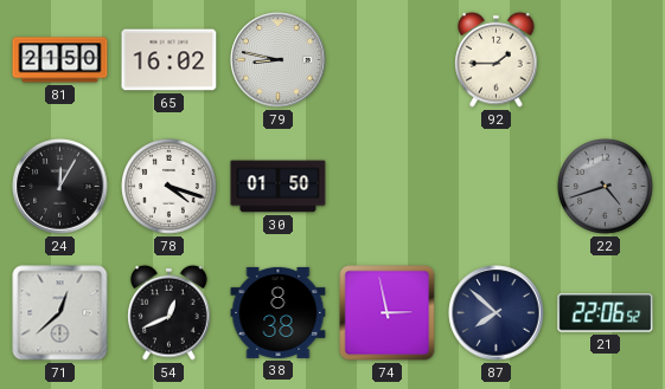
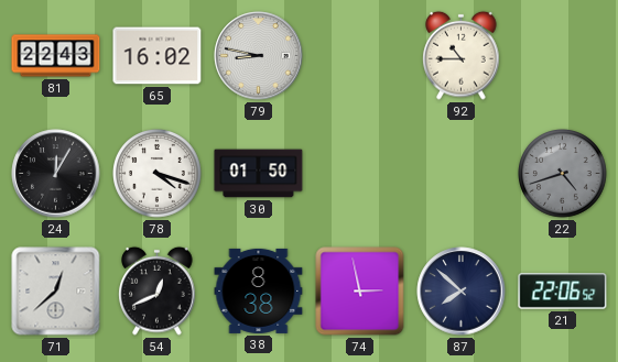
81: 21:50 -> 22:43 (56, 56)
92: 1:45 -> 10:45 (462, 55)
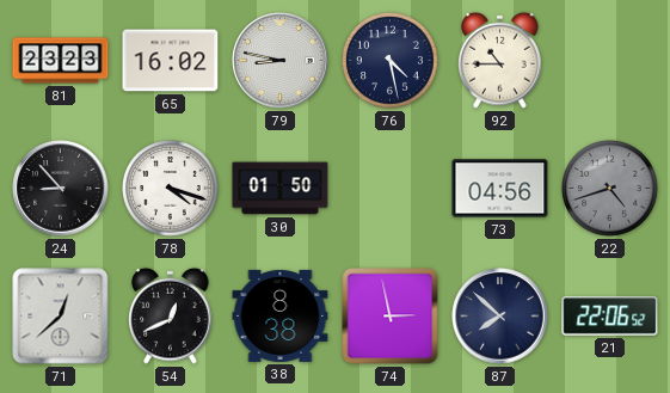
81: 22:43 -> 23:23 (61, 61)
76: none -> 4:28 (391, 61)
24: 12:05 -> 8:53 (61, 189)
73: none -> 04:56 (500, 189)
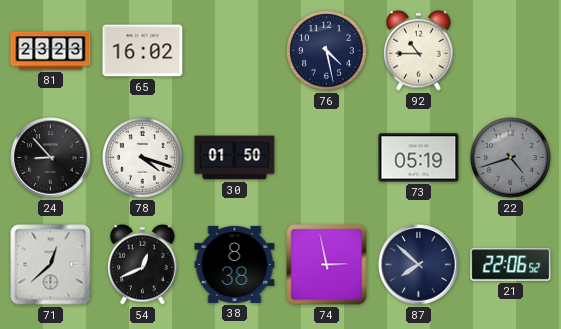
79: 8:47 -> none (281, 61)
73: 04:56 -> 05:19 (419, 158)
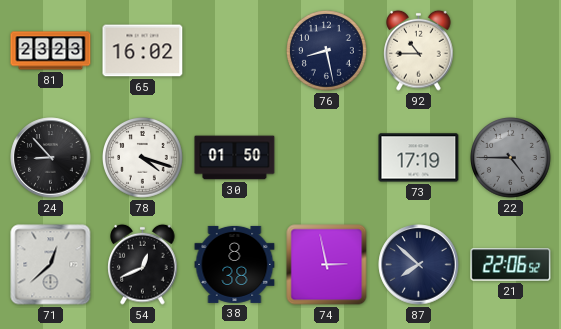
76: 4:28 -> 8:28 (327, 51)
73: 05:19 -> 17:19 (419, 158)
22: 4:42 -> 4:45 (511, 158)
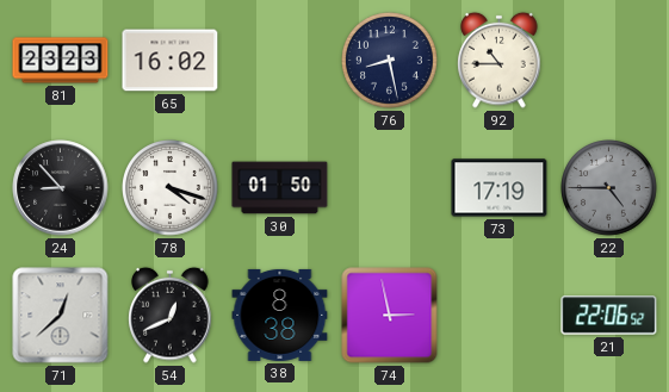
87: 7:52 -> none (419, 265)
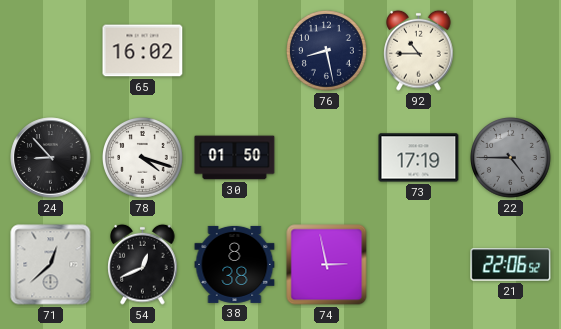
81: 23:23 -> none (61, 61)
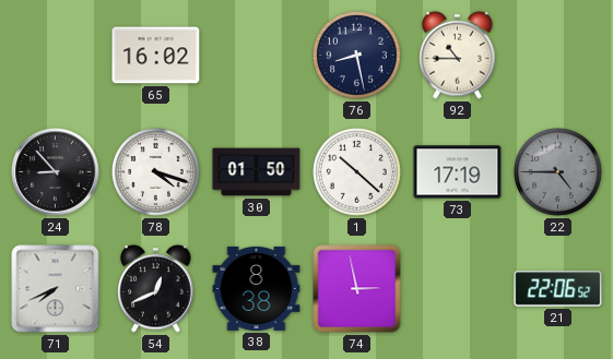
1: none -> 10:22 (357, 172)
71: 12:38 -> 7:41 (56, 289)
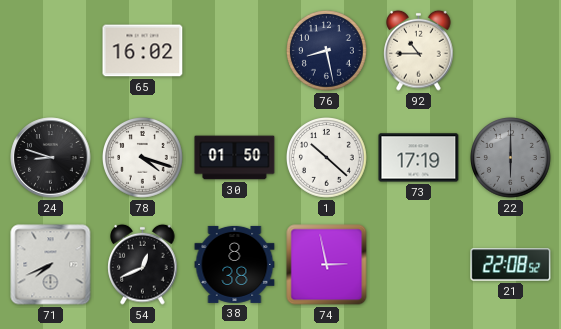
24: 8:53 -> 8:48 (51, 158)
22: 4:45 -> 6:00 (511, 158)
21: 22:06 -> 22:08 (511, 265)
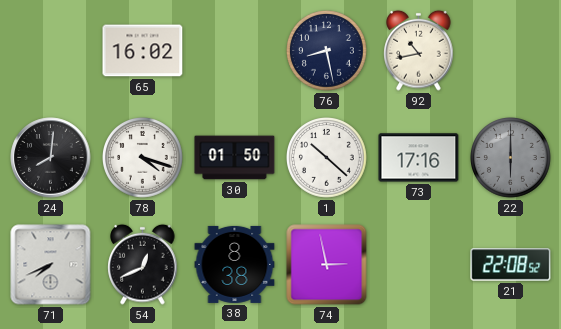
92: 10:45 -> 10:43 (419, 50)
24: 8:48 -> 8:01 (51, 158)
73: 17:19 -> 17:16 (419, 158)
